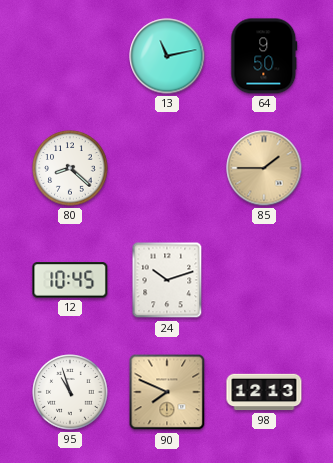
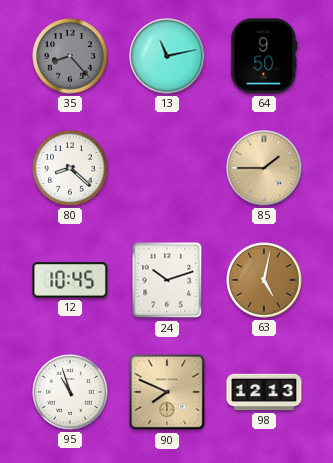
35: none -> 8:23 (70, 56)
63: none -> 5:02 (264, 280)
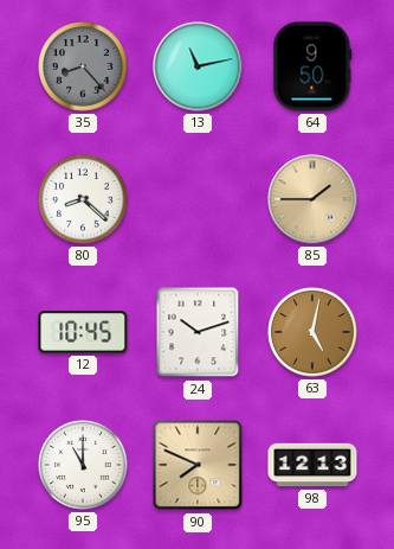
95: 10:57 -> 11:00 (83, 465)
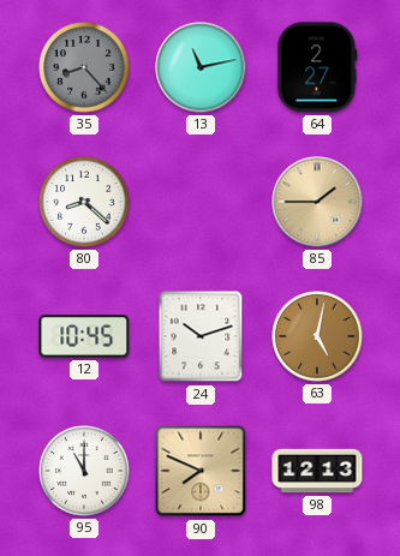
64: 9:50 -> 2:27 (317, 67)
